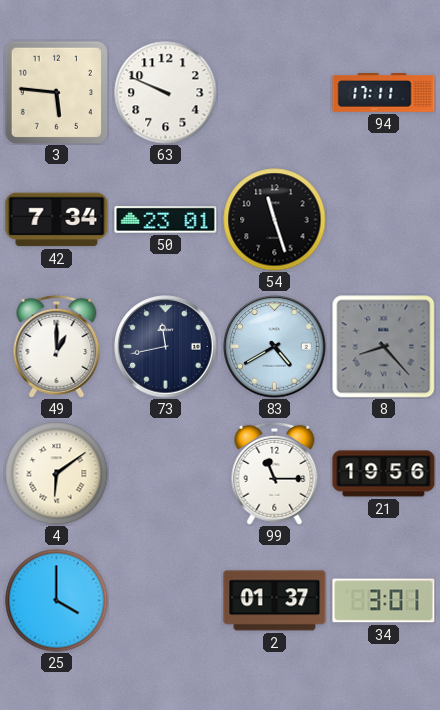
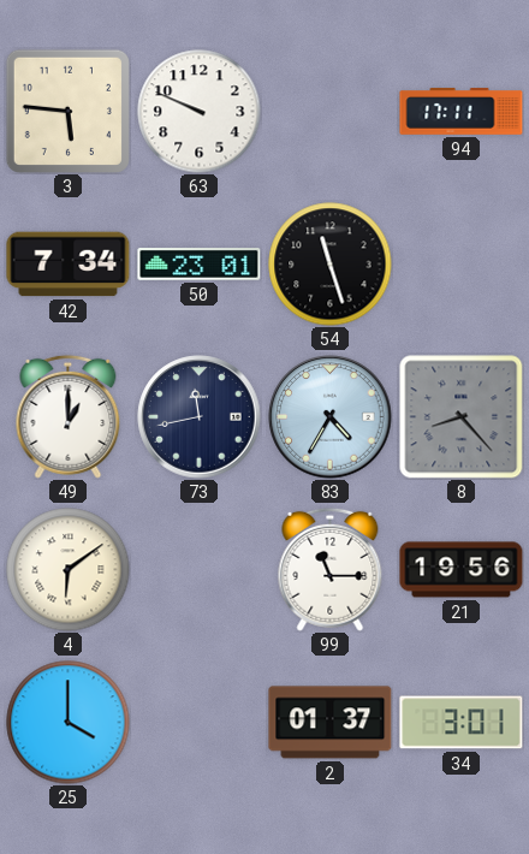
83: 4:40 -> 4:35 (331, 417)
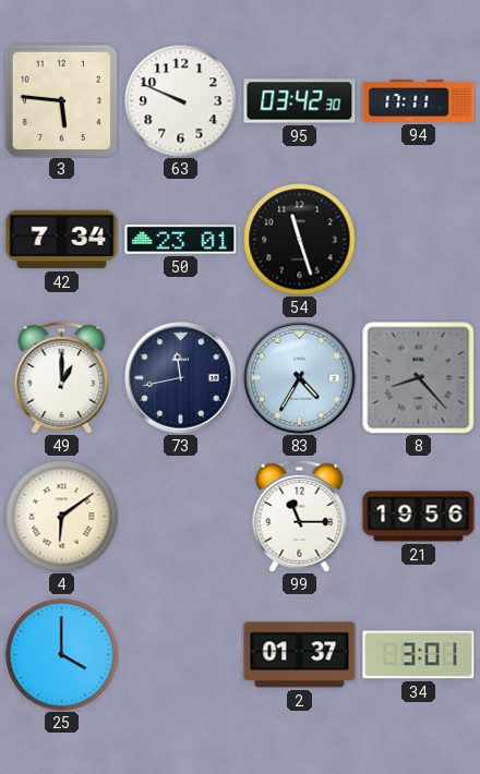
95: none -> 03:42 (300, 101)
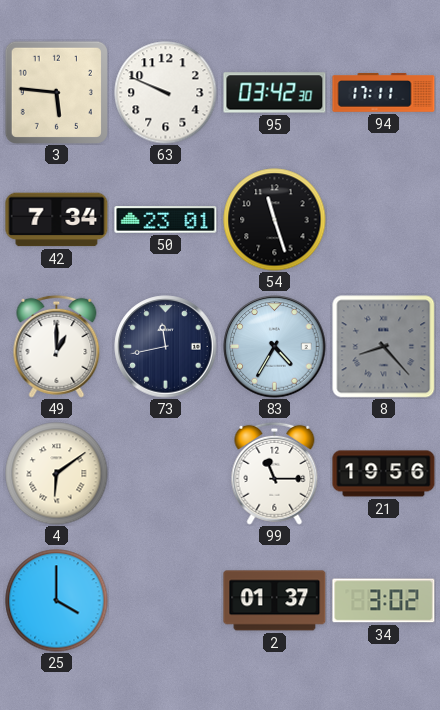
34: 3:01 -> 3:02 (384, 601)
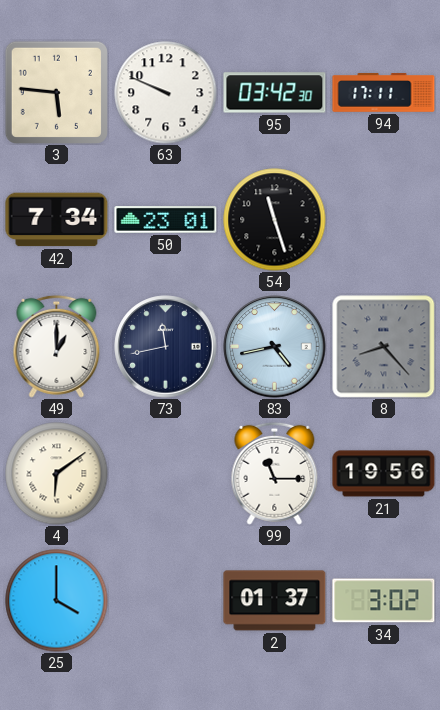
83: 4:35 -> 4:43 (275, 347)
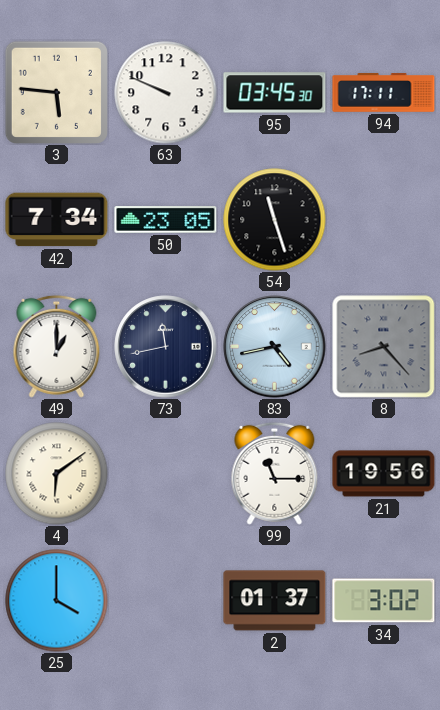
95: 03:42 -> 03:45 (275, 93)
50: 23:01 -> 23:05 (166, 220)
